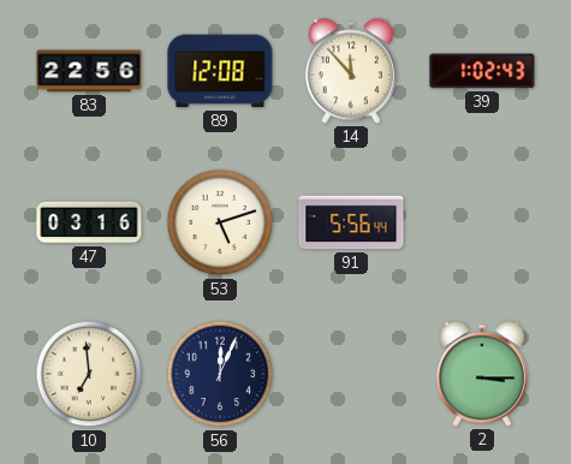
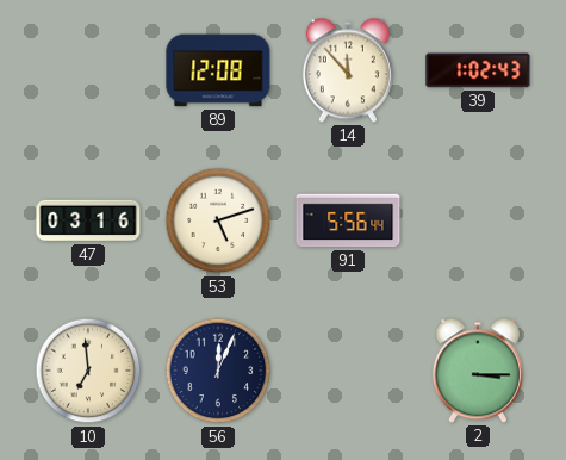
83: 22:56 -> none (89, 71)
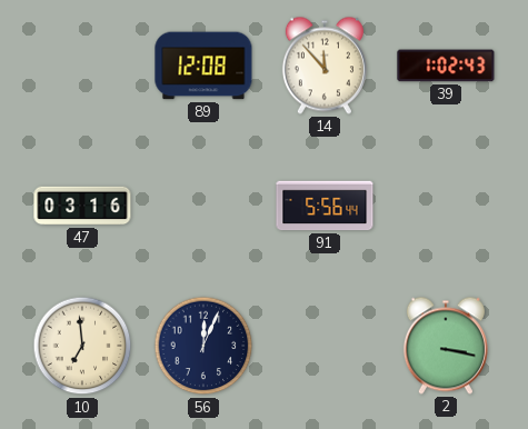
53: 5:12 -> none (218, 220)
2: 3:15 -> 3:17 (446, 346)
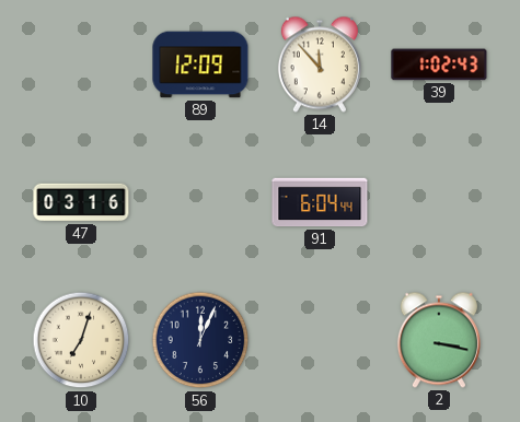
89: 12:08 -> 12:09 (200, 65)
91: 5:56 -> 6:04 (320, 202)
10: 6:59 -> 7:03 (81, 340)
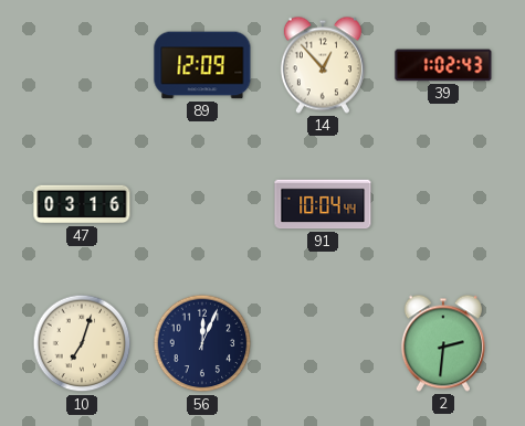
14: 11:53 -> 12:53 (323, 65)
91: 6:04 -> 10:04 (323, 204)
2: 3:17 -> 2:31 (443, 343)
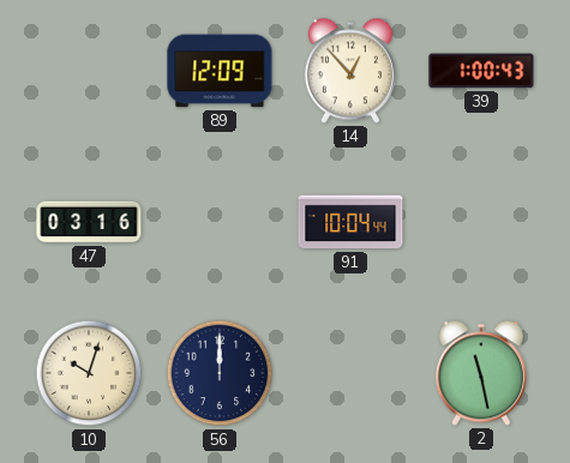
39: 1:02 -> 1:00 (481, 71)
10: 7:03 -> 10:03 (89, 373)
56: 12:04 -> 12:00 (220, 373)
2: 2:31 -> 11:28 (481, 373)
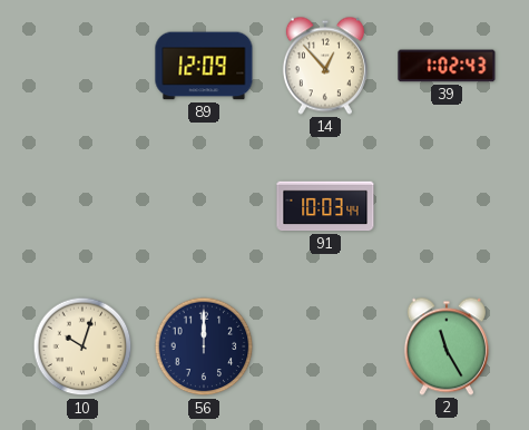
39: 1:00 -> 1:02 (447, 66)
47: 03:16 -> none (89, 222)
91: 10:04 -> 10:03 (325, 206)
2: 11:28 -> 11:25 (447, 346)
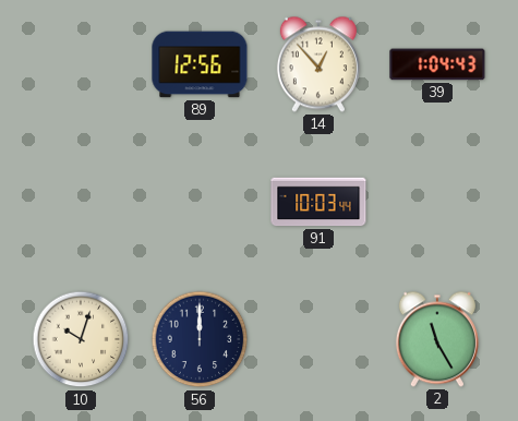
89: 12:09 -> 12:56 (200, 64)
39: 1:02 -> 1:04 (437, 64)
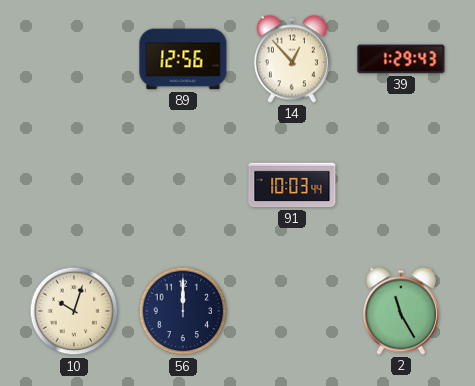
39: 1:04 -> 1:29 (401, 59)
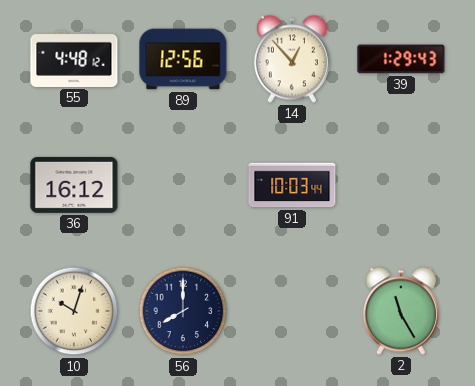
55: none -> 4:48 (74, 59)
36: none -> 16:12 (74, 185)
56: 12:00 -> 8:00 (183, 311)
